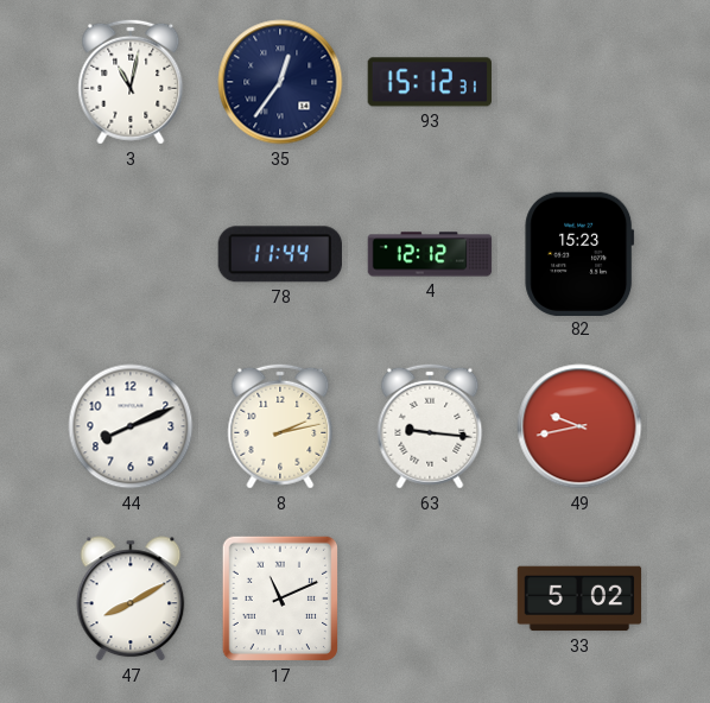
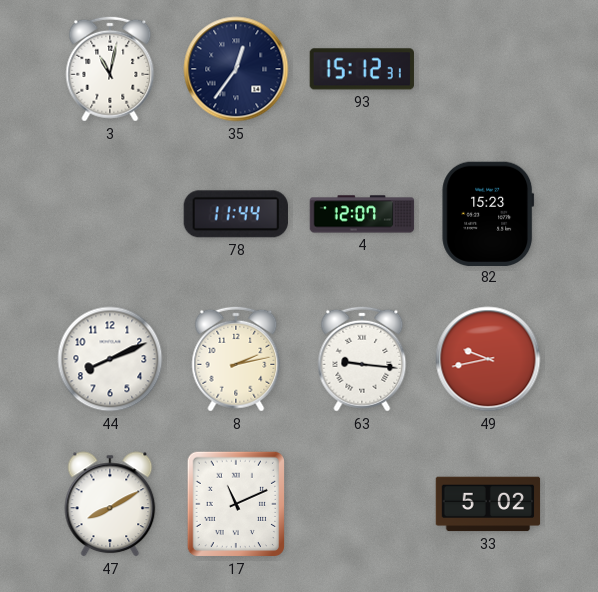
4: 12:12 -> 12:07 (362, 214)
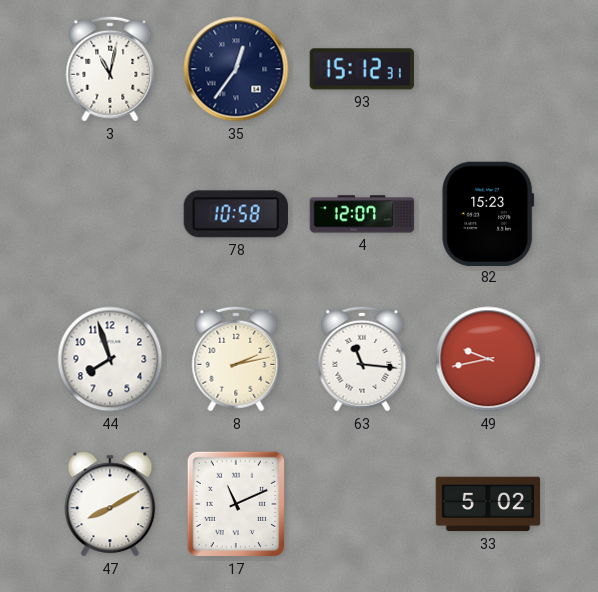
78: 11:44 -> 10:58 (236, 214)
44: 8:11 -> 7:57 (110, 359)
63: 9:16 -> 11:16 (362, 359)
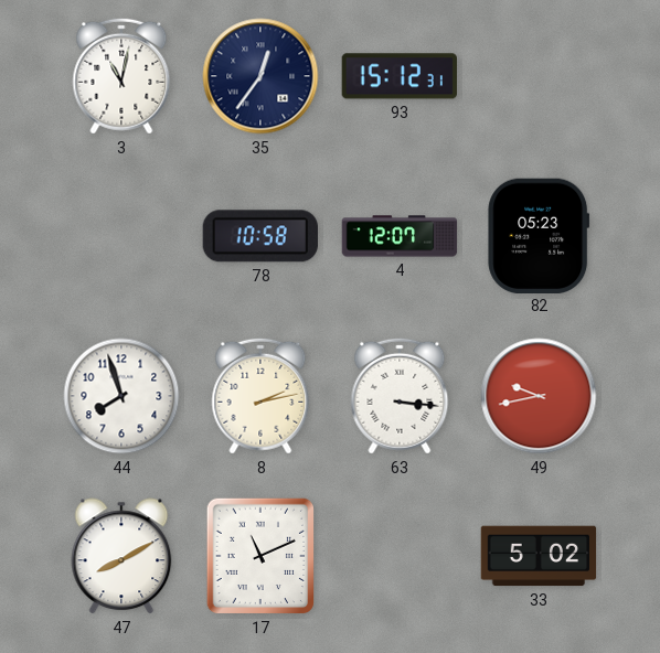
82: 15:23 -> 05:23 (539, 235)
63: 11:16 -> 3:16 (400, 396)
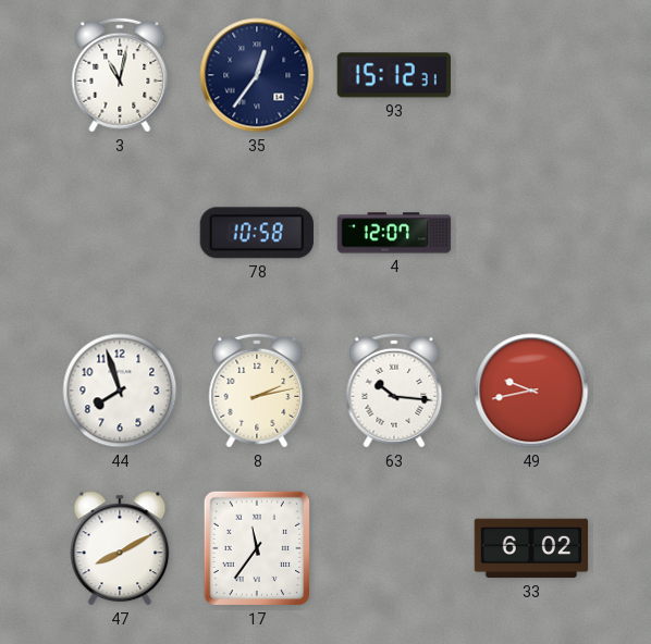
82: 05:23 -> none (539, 235)
63: 3:16 -> 10:16 (394, 391)
17: 11:11 -> 11:36 (257, 548)
33: 5:02 -> 6:02 (531, 548)
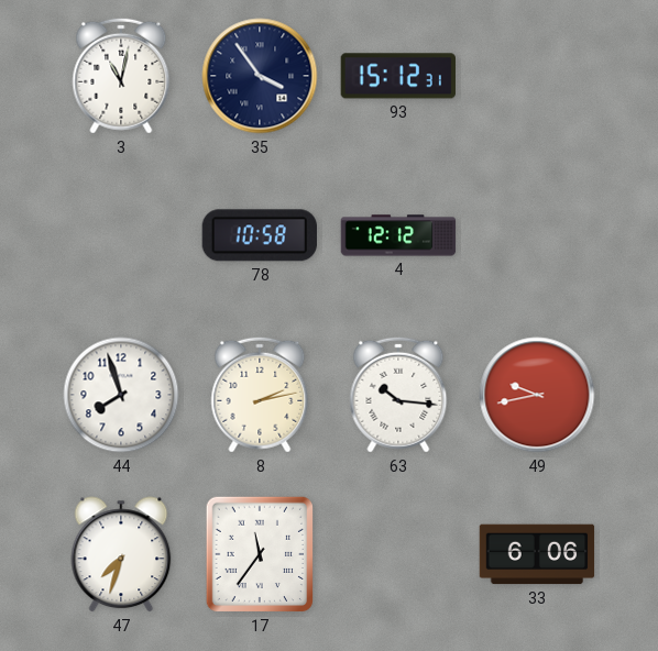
35: 12:36 -> 3:54 (260, 76)
4: 12:07 -> 12:12 (398, 235)
47: 8:10 -> 7:33 (121, 554)
33: 6:02 -> 6:06 (537, 554)
